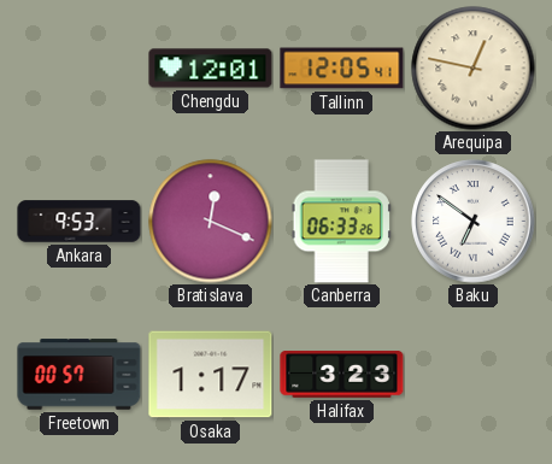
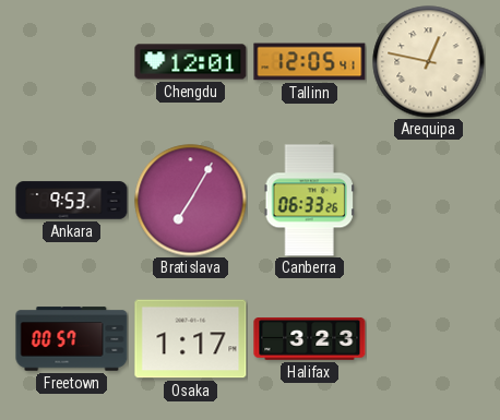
Bratislava: 12:19 -> 7:05 (191, 201)
Baku: 6:51 -> none (474, 222)
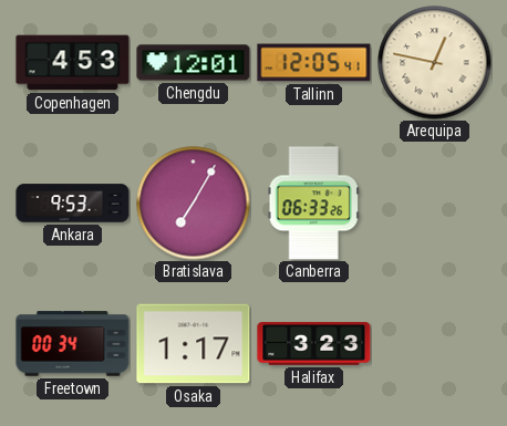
Copenhagen: none -> 4:53 (73, 63)
Freetown: 00:57 -> 00:34 (73, 344)
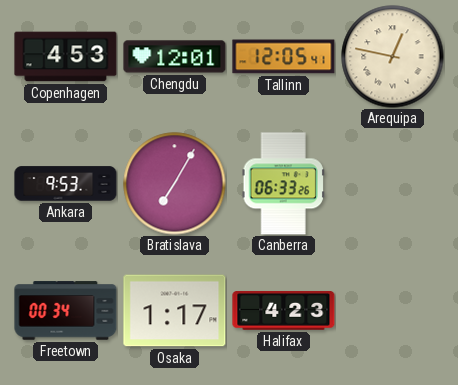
Halifax: 3:23 -> 4:23 (284, 311)
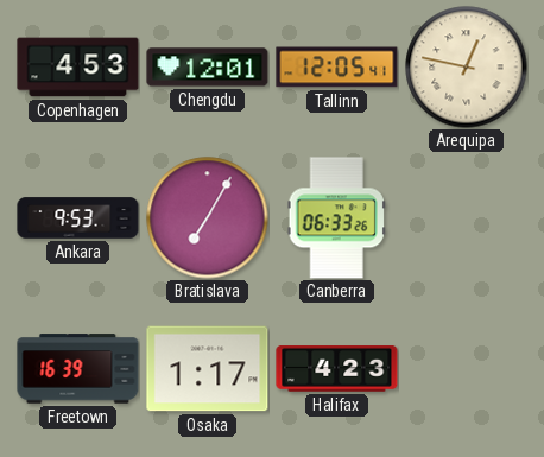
Freetown: 00:34 -> 16:39 (78, 369)
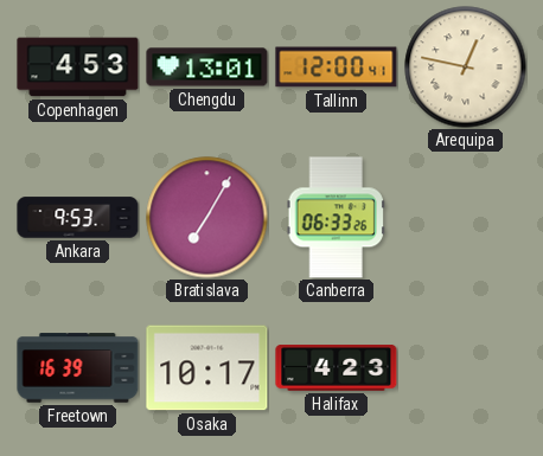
Chengdu: 12:01 -> 13:01 (207, 68)
Tallinn: 12:05 -> 12:00 (337, 68)
Osaka: 1:17 -> 10:17 (207, 368)
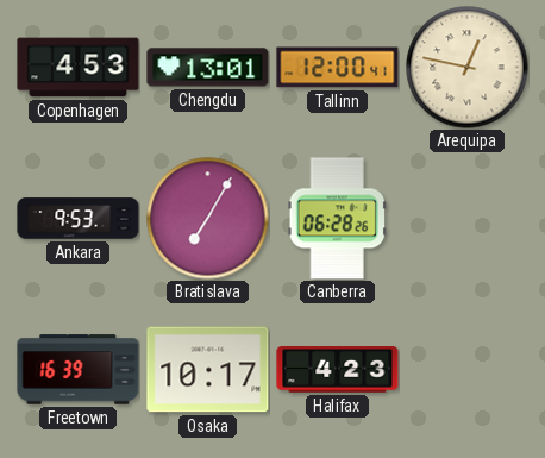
Canberra: 06:33 -> 06:28 (337, 219)
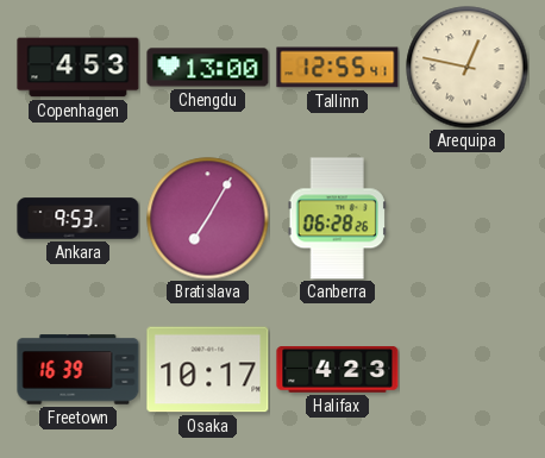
Chengdu: 13:01 -> 13:00 (208, 68)
Tallinn: 12:00 -> 12:55 (338, 68)
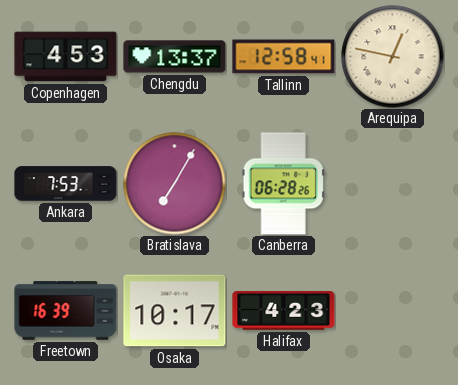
Chengdu: 13:00 -> 13:37 (175, 57)
Tallinn: 12:55 -> 12:58 (284, 57)
Ankara: 9:53 -> 7:53 (66, 184)
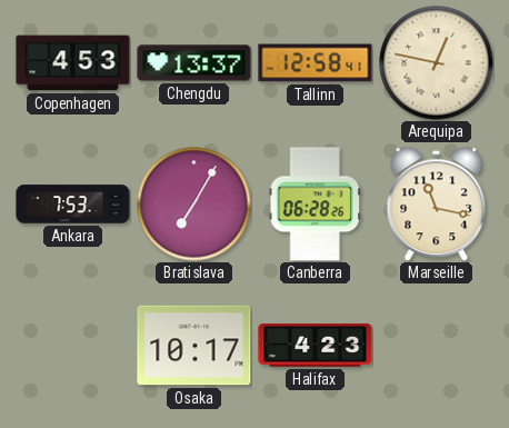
Marseille: none -> 11:17 (437, 203)
Freetown: 16:39 -> none (66, 311)
